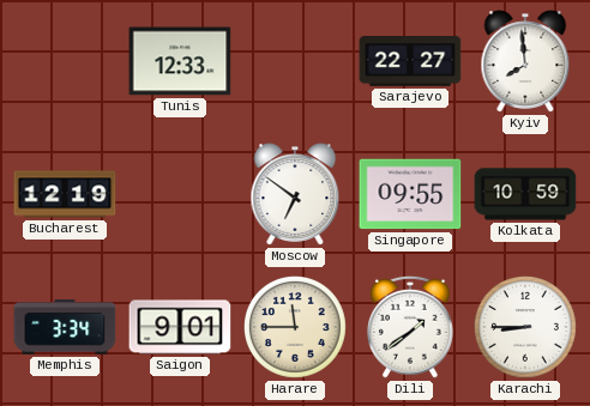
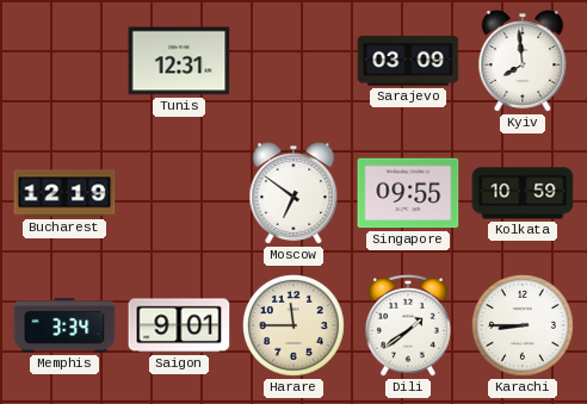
Tunis: 12:33 -> 12:31 (179, 61)
Sarajevo: 22:27 -> 03:09 (408, 62)
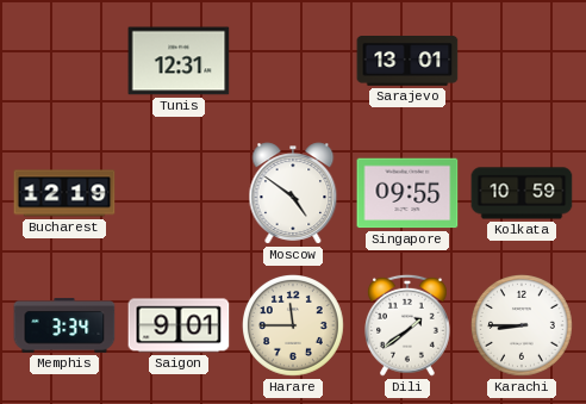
Sarajevo: 03:09 -> 13:01 (407, 62)
Kyiv: 7:59 -> none (523, 61)
Moscow: 6:51 -> 4:51 (293, 193)
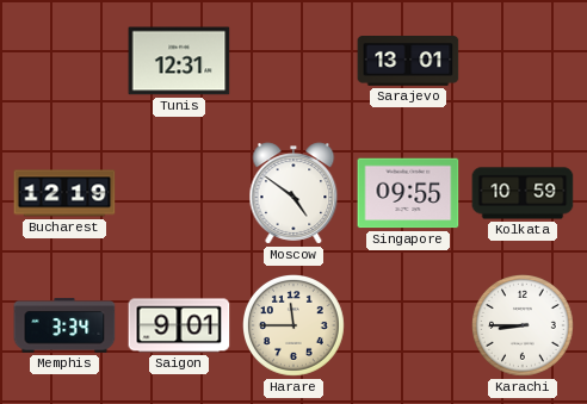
Dili: 1:39 -> none (409, 325)
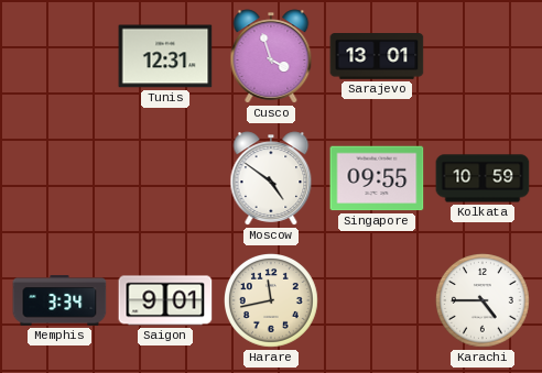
Cusco: none -> 3:57 (271, 56)
Bucharest: 12:19 -> none (64, 193)
Harare: 11:45 -> 11:43 (272, 301)
Karachi: 8:45 -> 4:45 (484, 301)
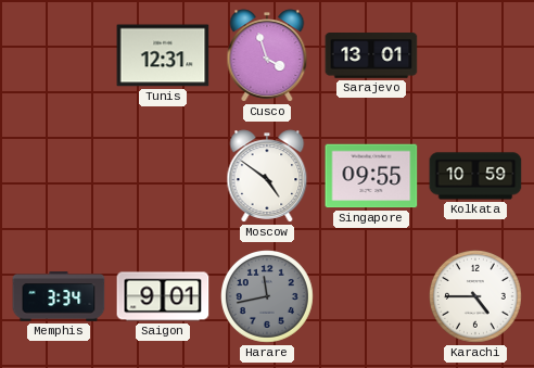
Harare dial: cream -> grey (268, 297)
